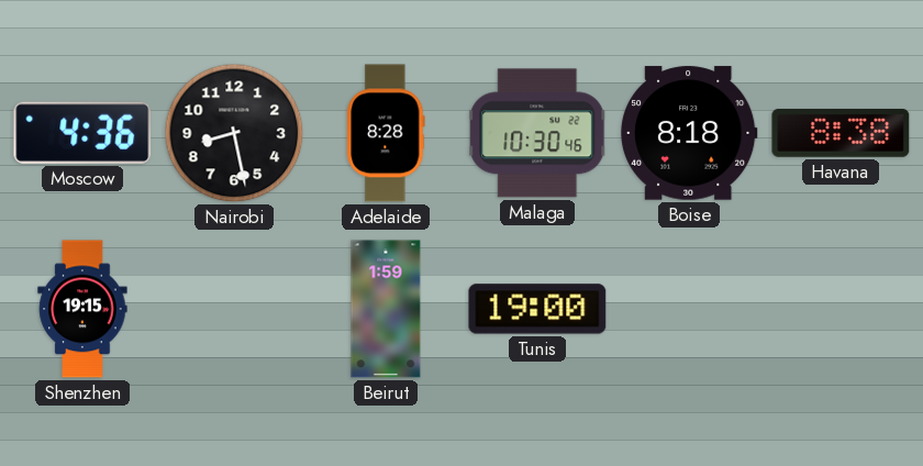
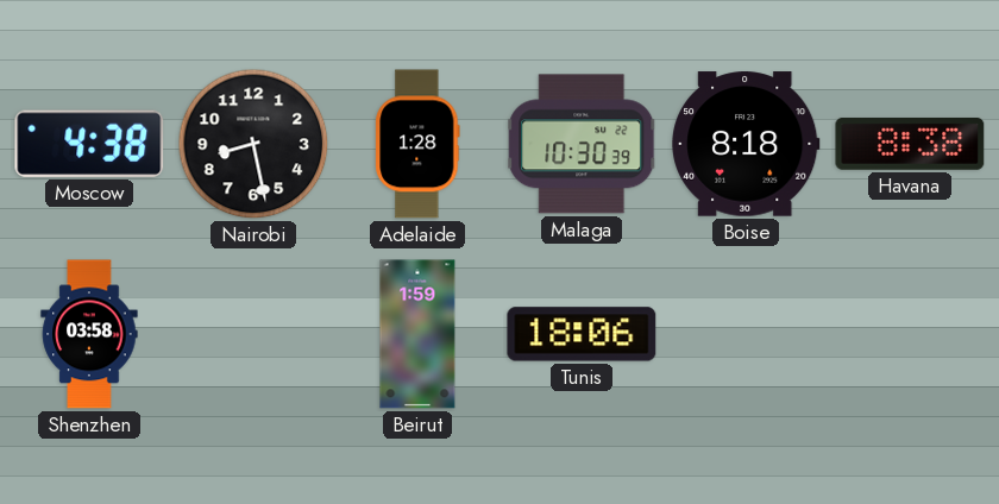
Moscow: 4:36 -> 4:38 (89, 144)
Adelaide: 8:28 -> 1:28 (417, 144)
Malaga: 10:30:46 -> 10:30:39 (583, 144)
Shenzhen: 19:15 -> 03:58 (89, 334)
Tunis: 19:00 -> 18:06 (582, 334)
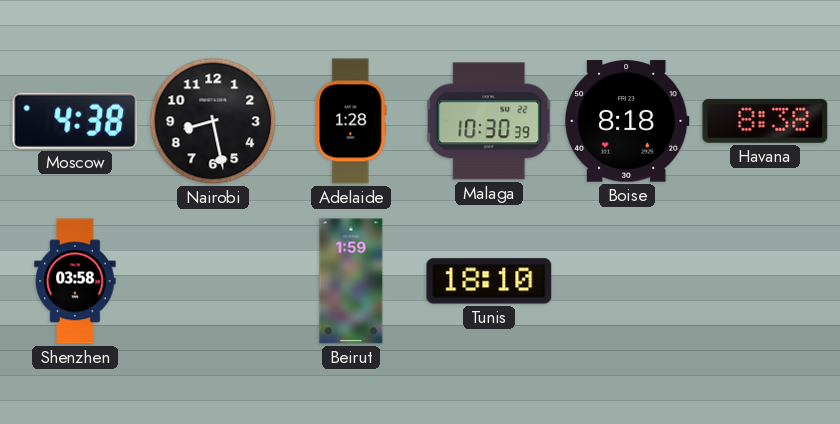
Tunis: 18:06 -> 18:10 (489, 281)
